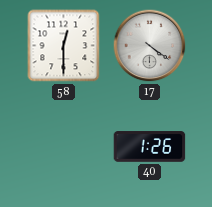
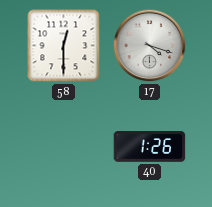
17: 4:21 -> 4:18 (150, 46)
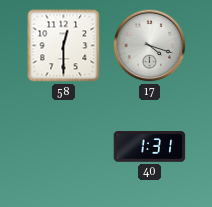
40: 1:26 -> 1:31 (150, 147)
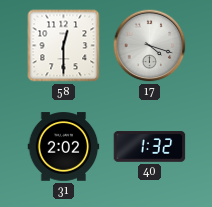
31: none -> 2:02 (64, 147)
40: 1:31 -> 1:32 (150, 147)
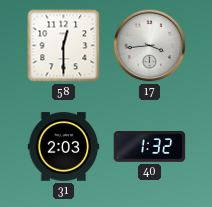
17: 4:18 -> 3:44 (150, 46)
31: 2:02 -> 2:03 (64, 147)
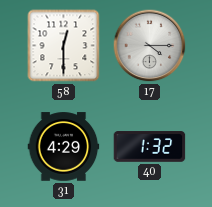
17: 3:44 -> 4:15 (150, 46)
31: 2:03 -> 4:29 (64, 147)
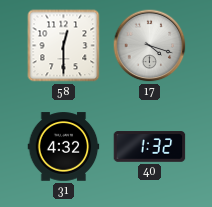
17: 4:15 -> 4:18 (150, 46)
31: 4:29 -> 4:32 (64, 147)
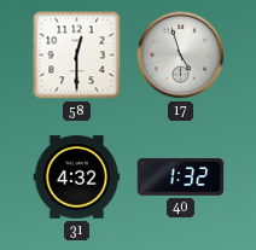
17: 4:18 -> 4:57 (181, 56)
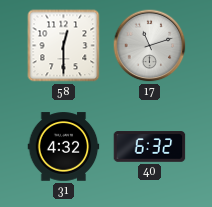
17: 4:57 -> 11:12 (150, 46)
40: 1:32 -> 6:32 (150, 147)
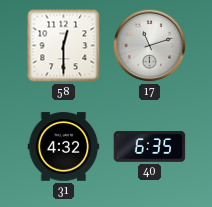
40: 6:32 -> 6:35 (150, 147)
